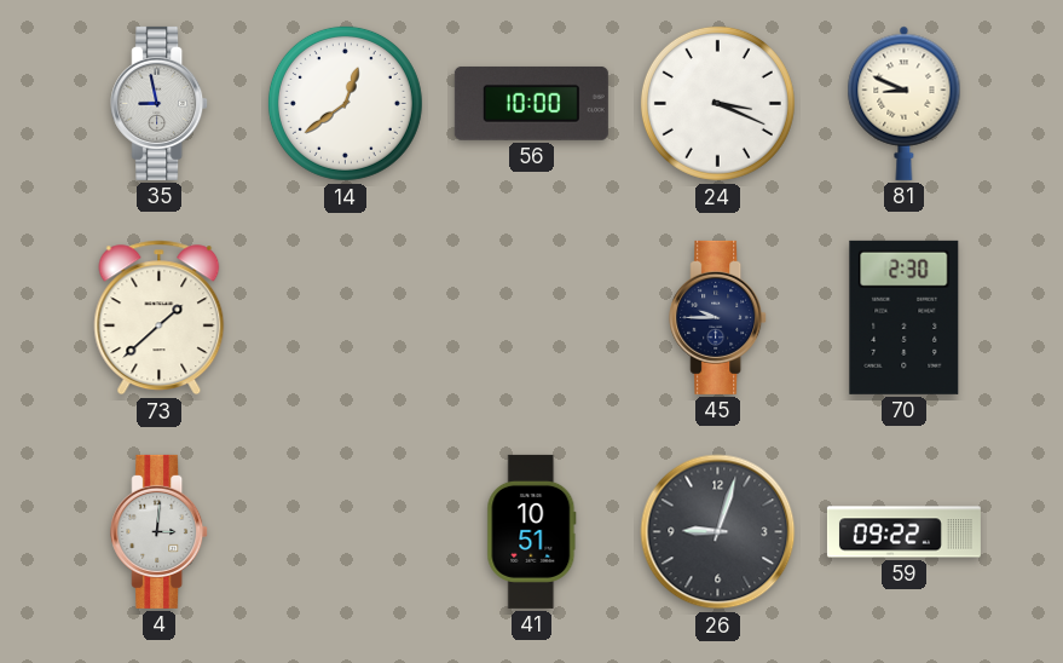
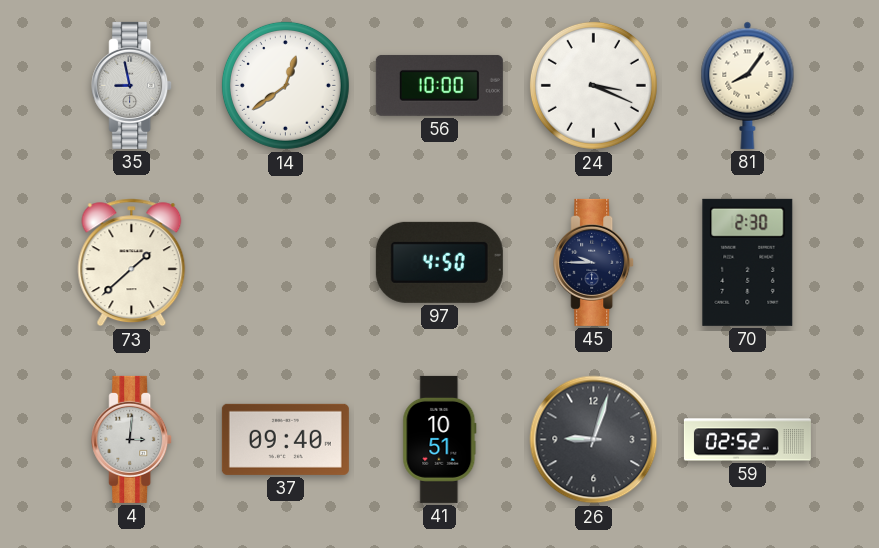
81: 8:49 -> 8:06 (748, 85)
97: none -> 4:50 (439, 262)
37: none -> 09:40 (285, 439)
59: 09:22 -> 02:52 (747, 440)
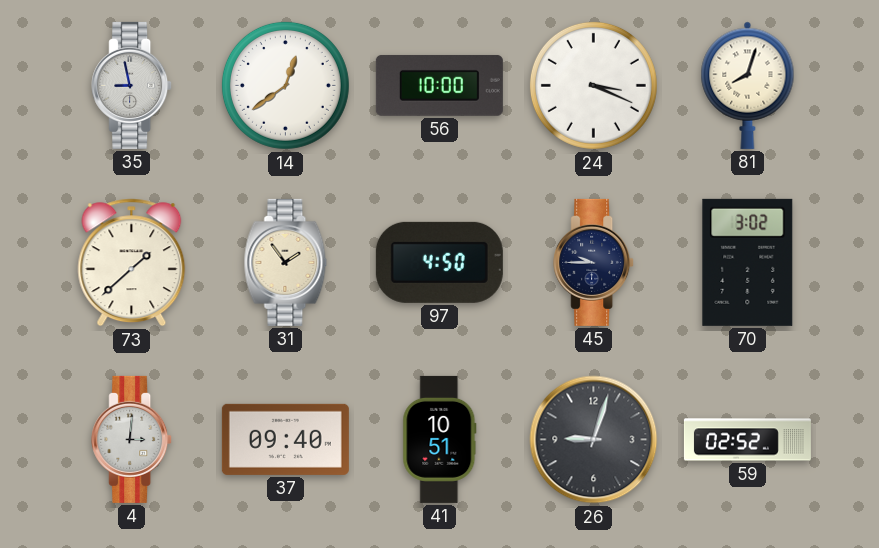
81: 8:06 -> 8:03 (748, 85)
31: none -> 1:54 (286, 262)
70: 2:30 -> 3:02 (748, 262)
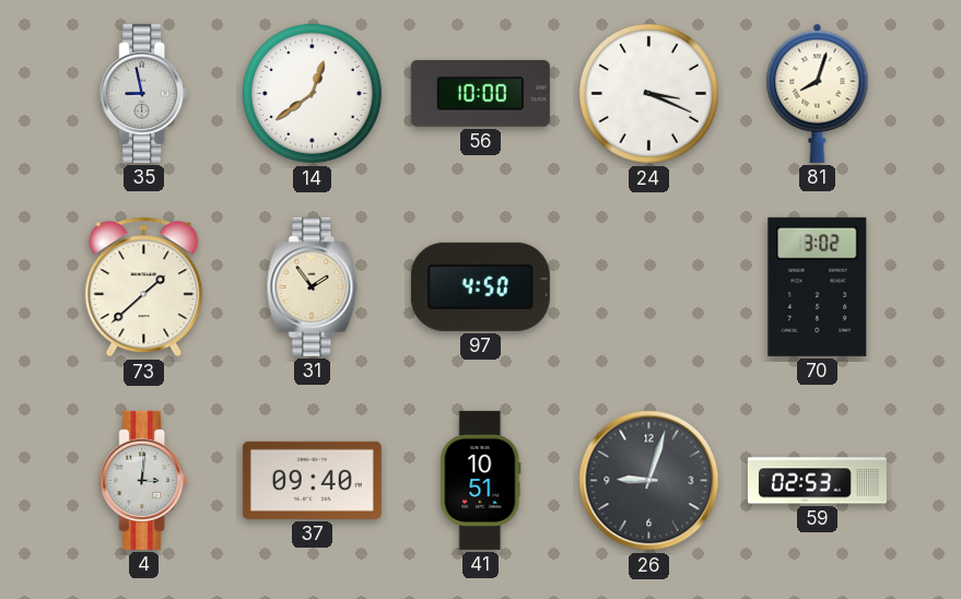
45: 9:45 -> none (594, 262)
59: 02:52 -> 02:53 (817, 481)
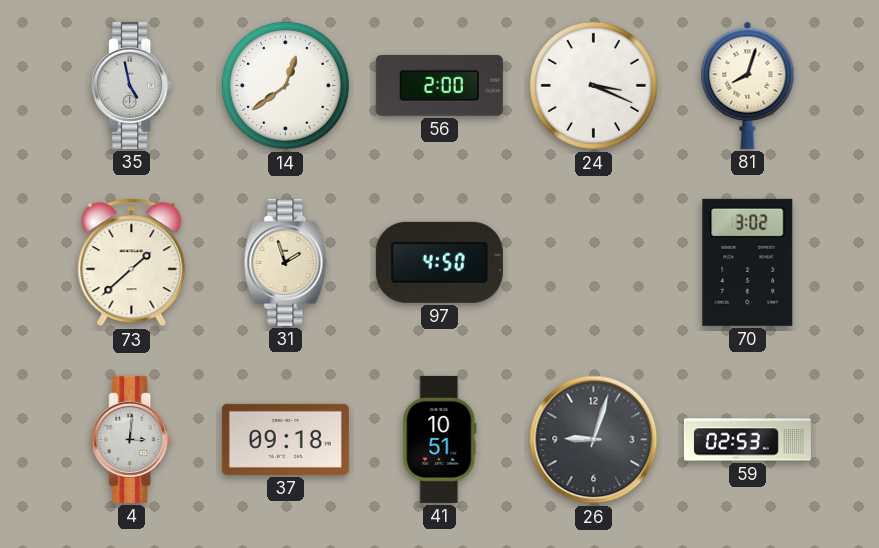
35: 8:58 -> 4:58 (132, 85)
56: 10:00 -> 2:00 (439, 85)
31: 1:54 -> 1:57 (286, 262)
37: 09:40 -> 09:18 (285, 439)
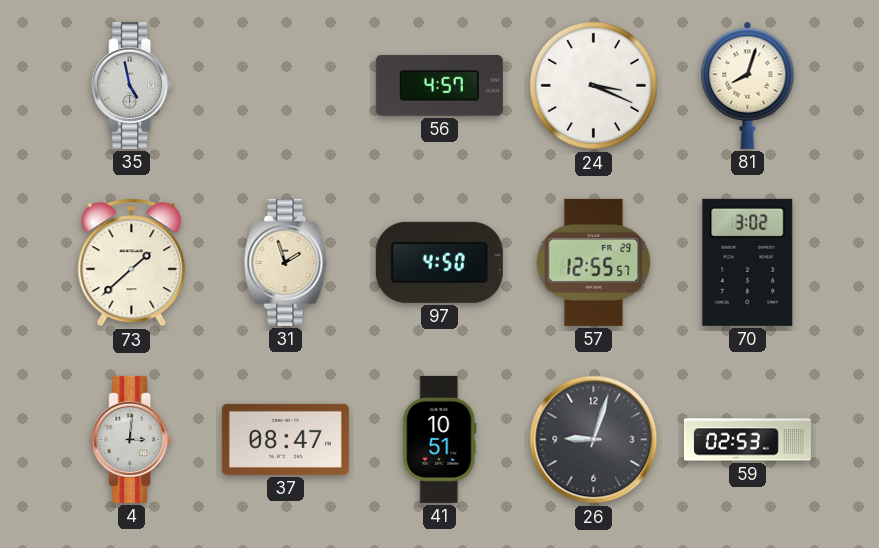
14: 12:39 -> none (285, 85)
56: 2:00 -> 4:57 (439, 85)
57: none -> 12:55 (594, 262)
37: 09:18 -> 08:47 (285, 439)
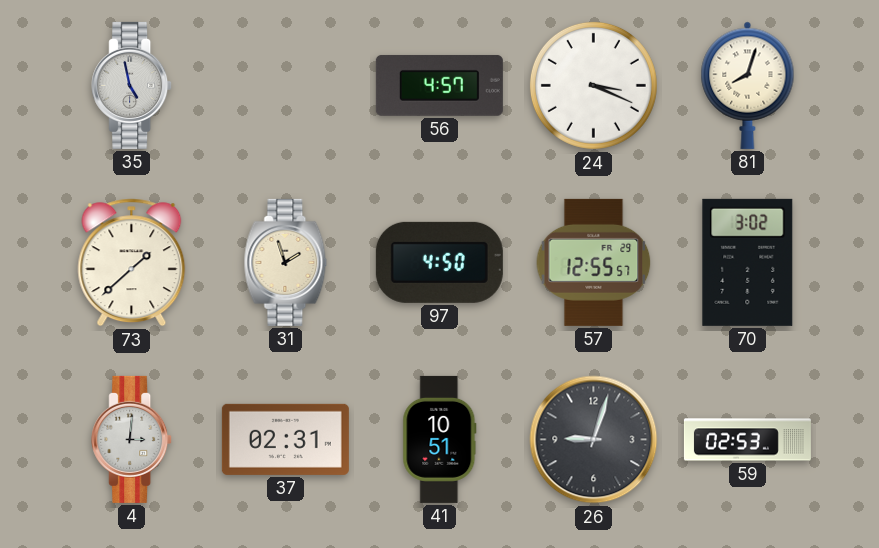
37: 08:47 -> 02:31 (285, 439)
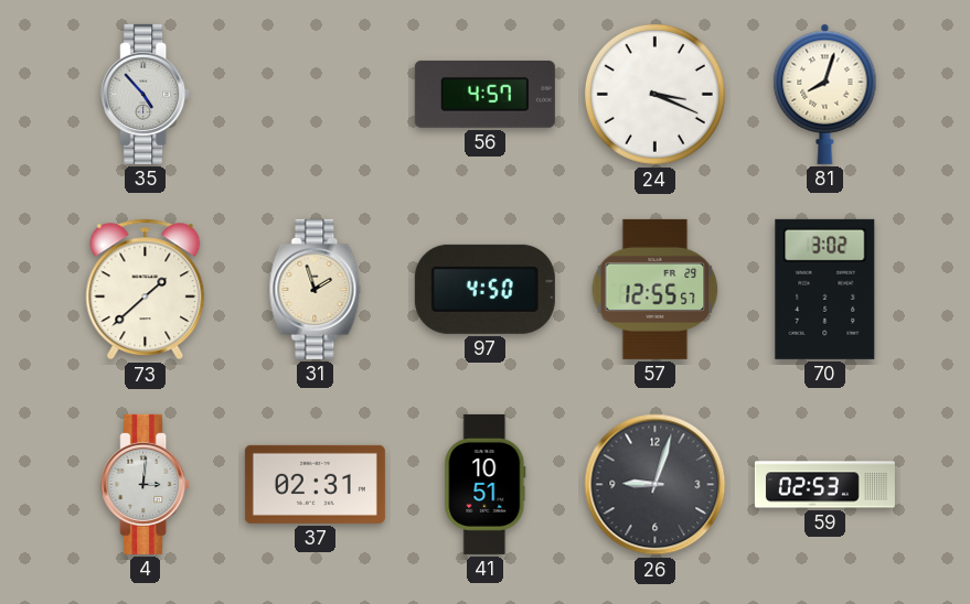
35: 4:58 -> 4:53 (146, 94)
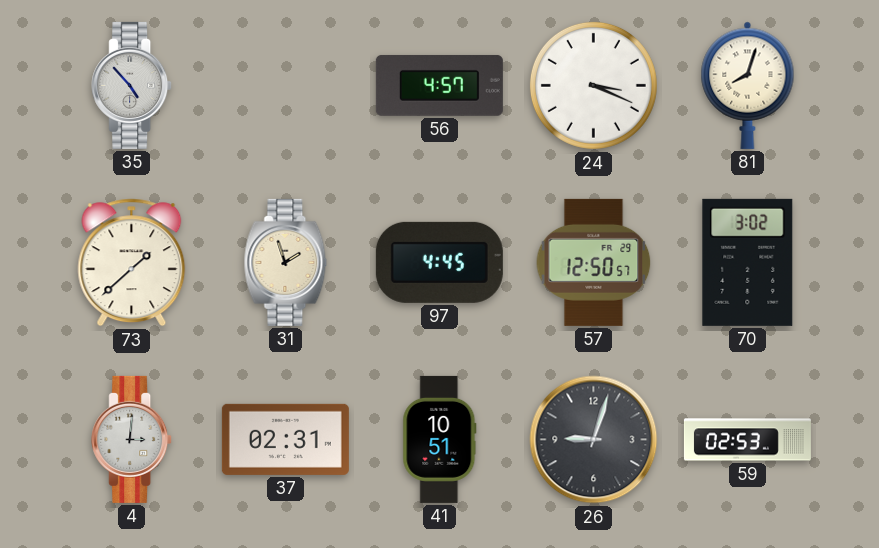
97: 4:50 -> 4:45 (439, 262)
57: 12:55 -> 12:50 (594, 262)
